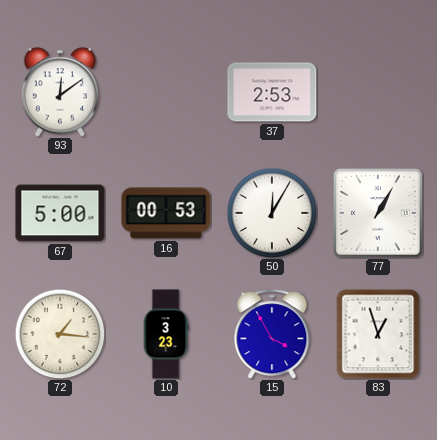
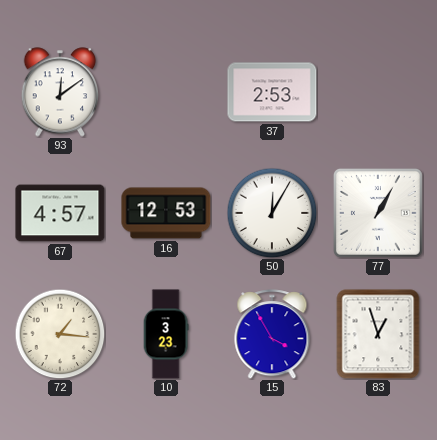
67: 5:00 -> 4:57 (60, 213)
16: 00:53 -> 12:53 (166, 213)
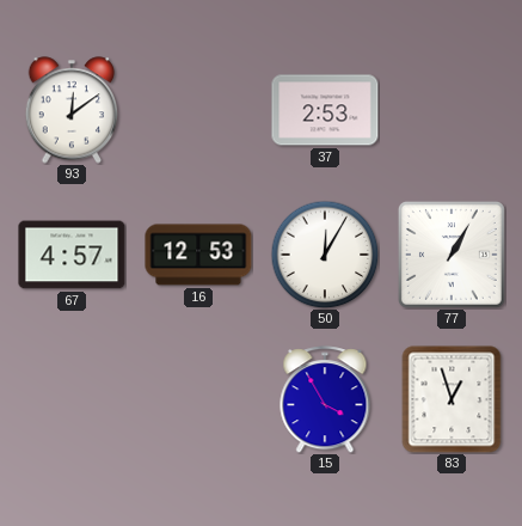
72: 1:16 -> none (60, 334)
10: 3:23 -> none (166, 334)
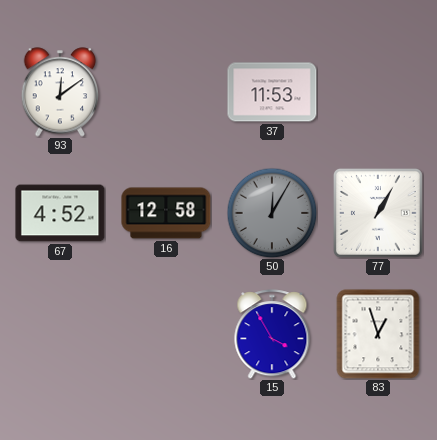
37: 2:53 -> 11:53 (272, 92)
67: 4:57 -> 4:52 (60, 213)
16: 12:53 -> 12:58 (166, 213)
50 dial: white -> grey (272, 213)
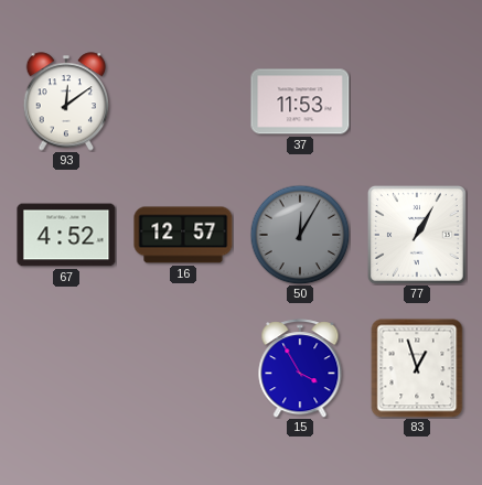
16: 12:58 -> 12:57 (183, 235)
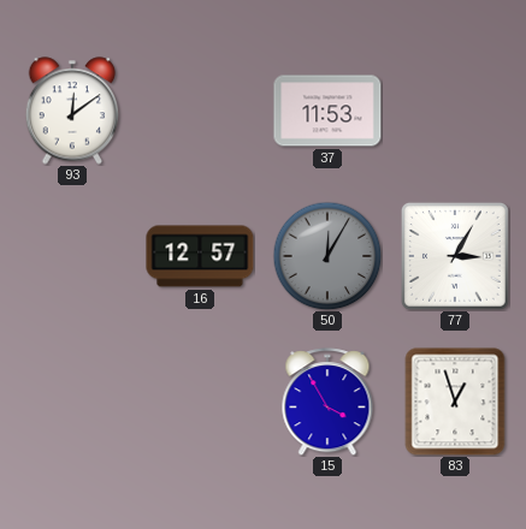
67: 4:52 -> none (66, 235)
77: 1:05 -> 3:05 (455, 256)
